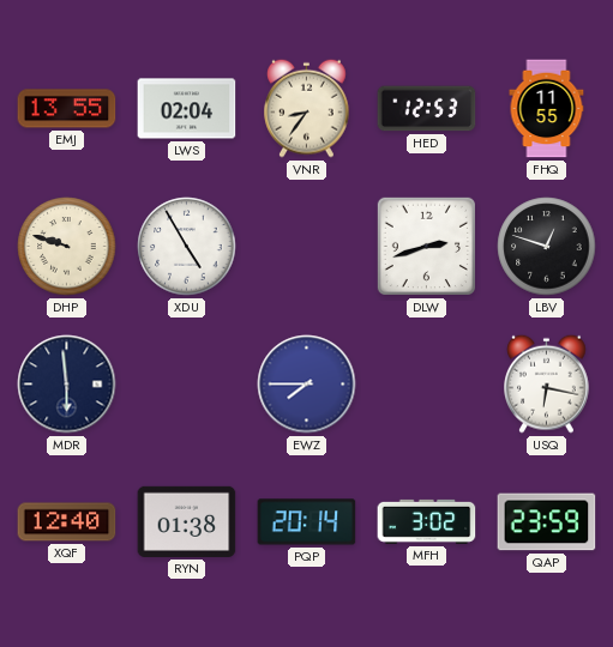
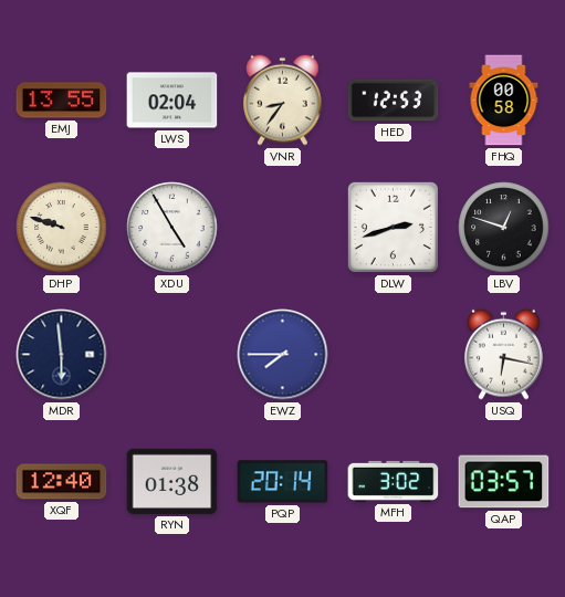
FHQ: 11:55 -> 00:58 (504, 101)
QAP: 23:59 -> 03:57 (504, 482)
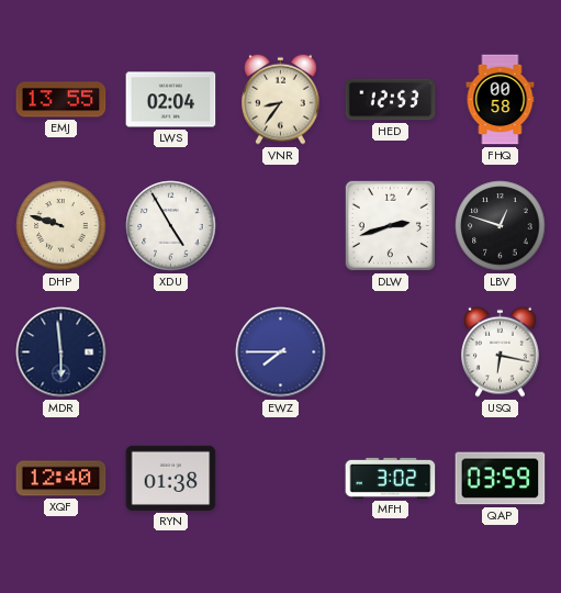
PQP: 20:14 -> none (283, 482)
QAP: 03:57 -> 03:59 (501, 479)
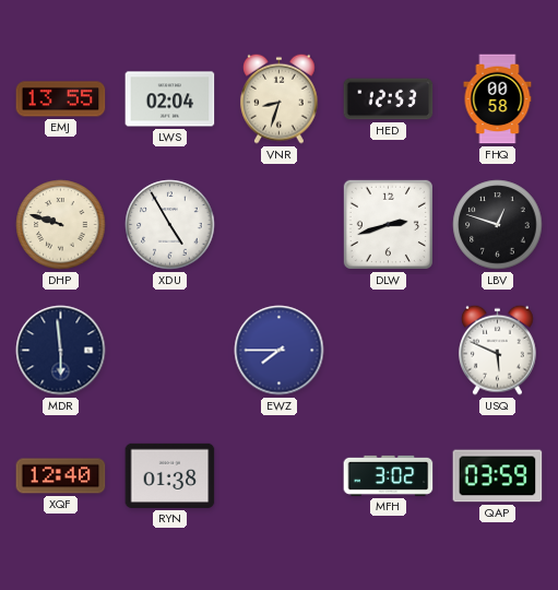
VNR: 8:36 -> 8:33 (280, 98)
USQ: 6:17 -> 5:49 (498, 350)
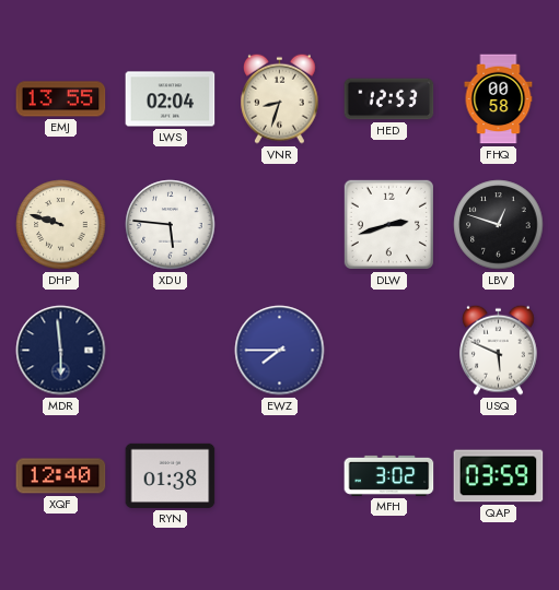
XDU: 4:55 -> 5:46 (171, 225)
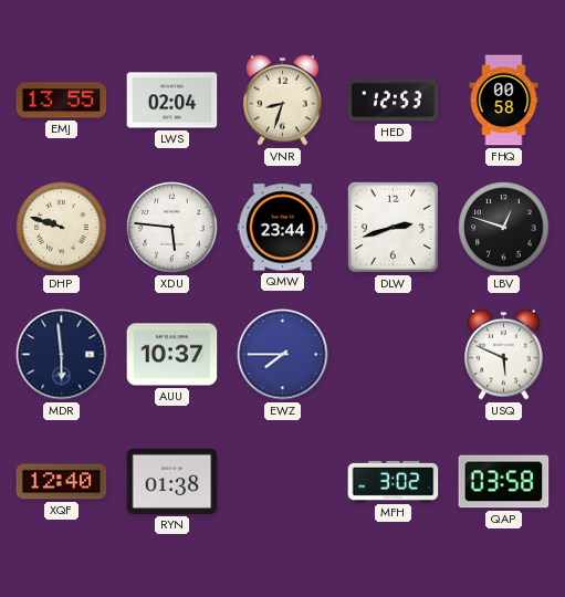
QMW: none -> 23:44 (283, 228)
AUU: none -> 10:37 (172, 355)
QAP: 03:59 -> 03:58 (504, 482)
